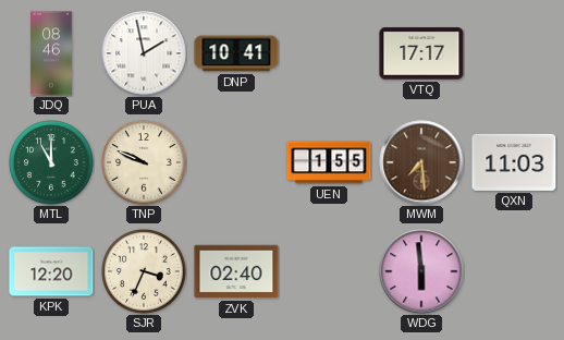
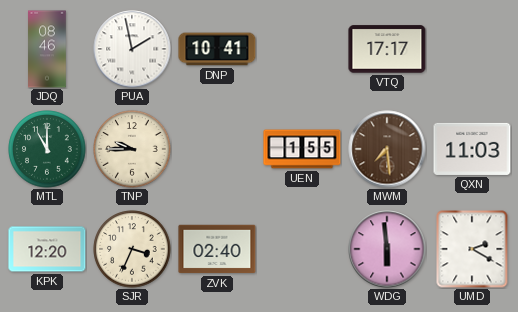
TNP: 9:49 -> 9:45 (132, 149)
UMD: none -> 2:20 (472, 249)
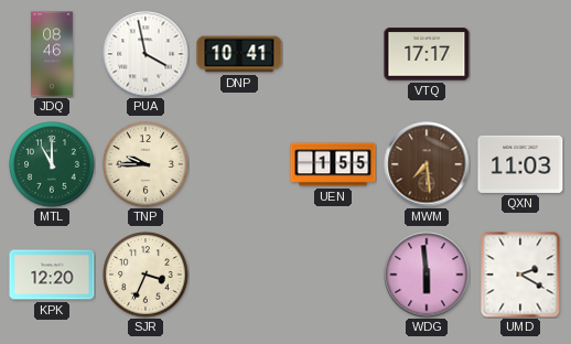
PUA: 1:58 -> 3:58 (146, 54)
ZVK: 02:40 -> none (217, 249)
